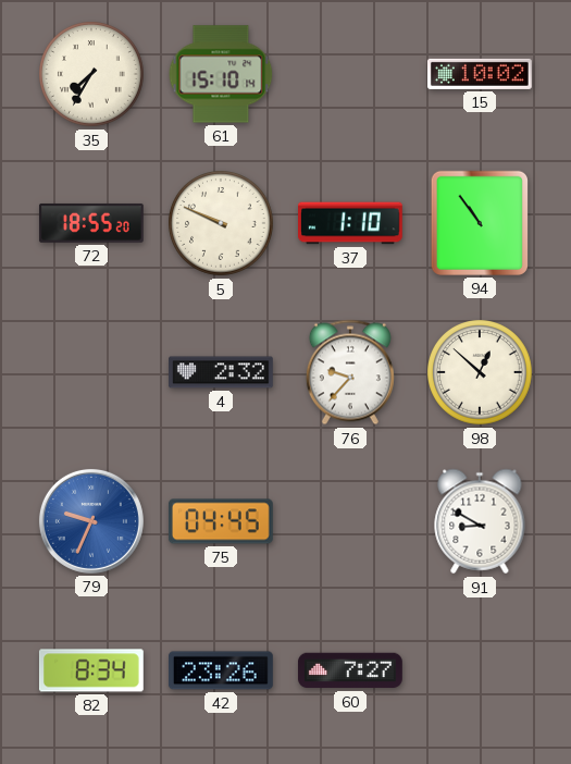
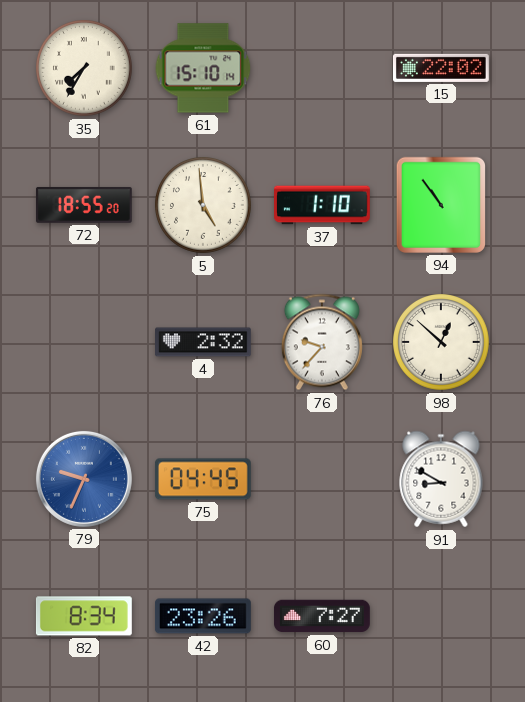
15: 10:02 -> 22:02 (441, 68)
5: 9:49 -> 4:59 (204, 206)
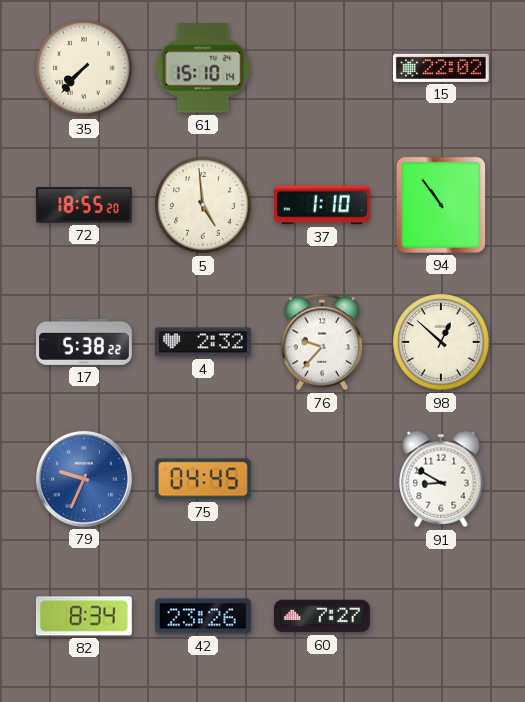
35: 7:35 -> 7:37 (85, 69)
17: none -> 5:38 (85, 342)
